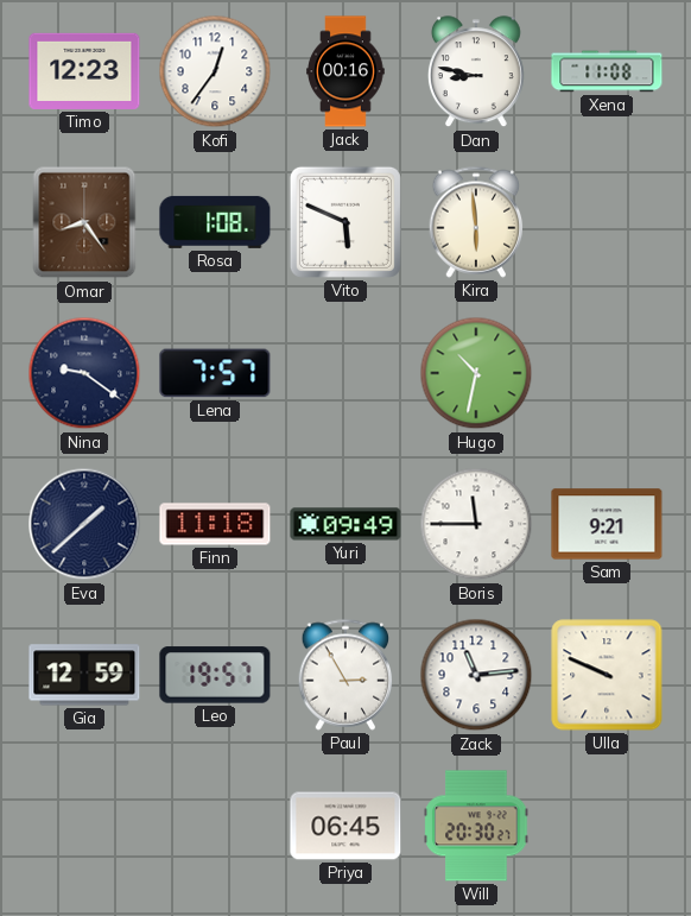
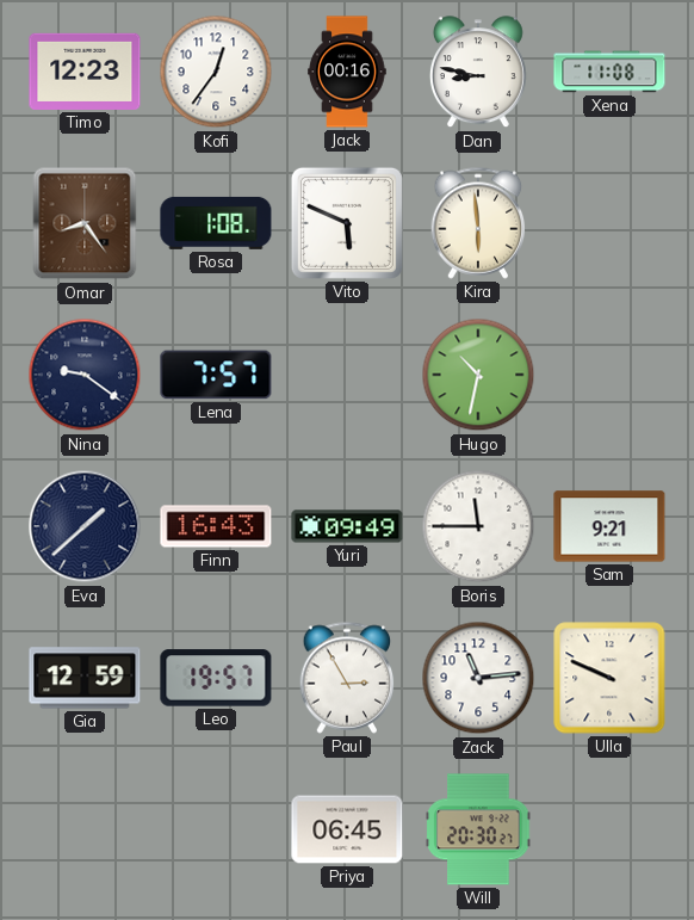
Finn: 11:18 -> 16:43 (216, 526)
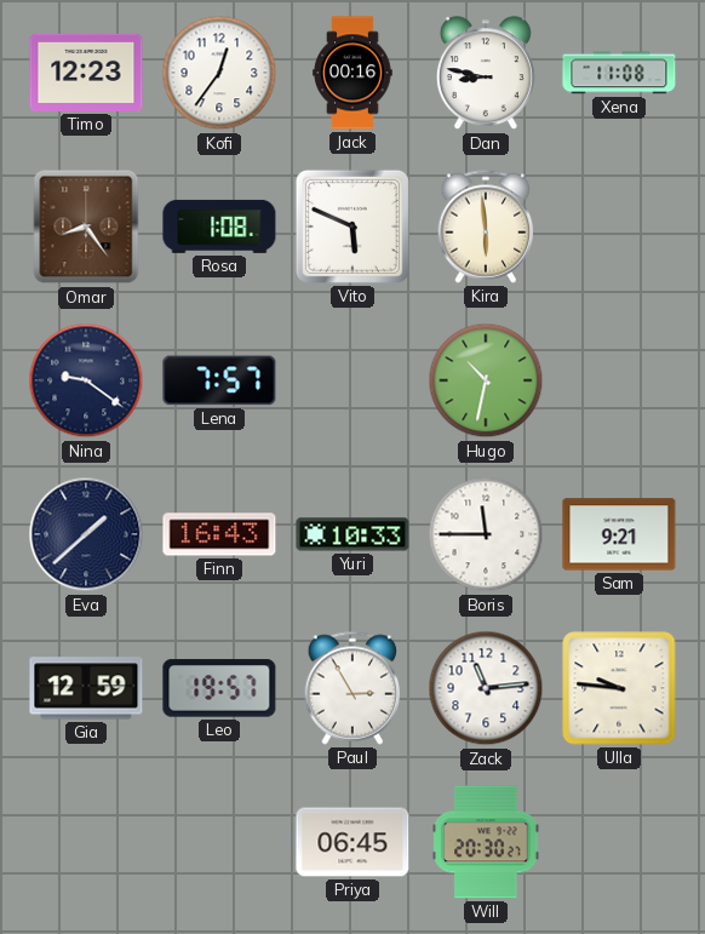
Yuri: 09:49 -> 10:33 (352, 534)
Ulla: 9:49 -> 9:46 (619, 688)
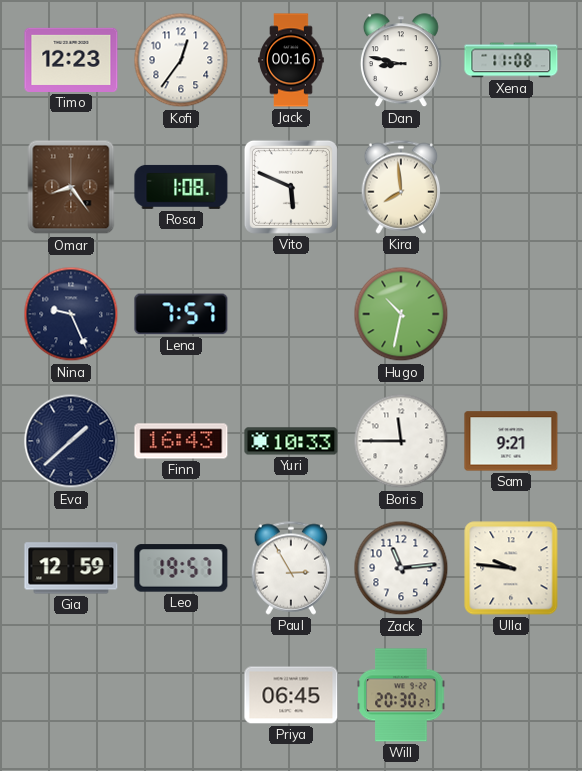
Kira: 5:59 -> 7:59 (401, 187)
Nina: 9:21 -> 9:26 (71, 314)
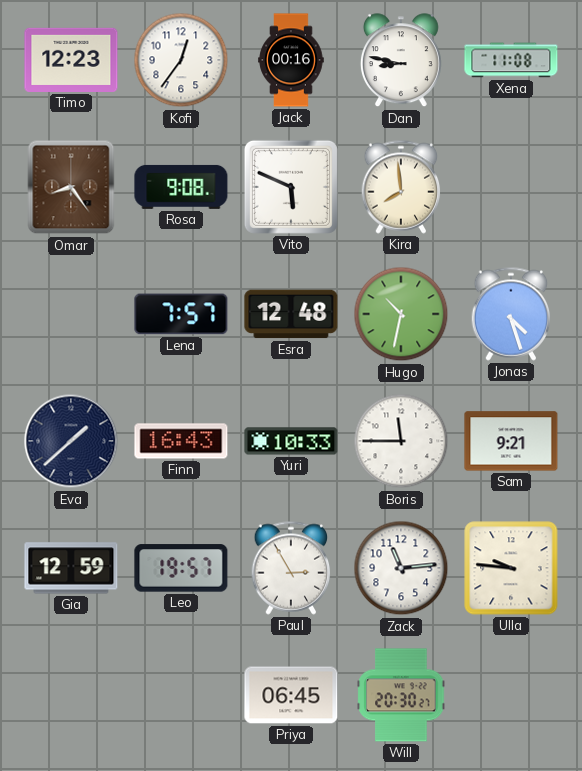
Rosa: 1:08 -> 9:08 (181, 187)
Nina: 9:26 -> none (71, 314)
Esra: none -> 12:48 (291, 314)
Jonas: none -> 4:27 (511, 314)
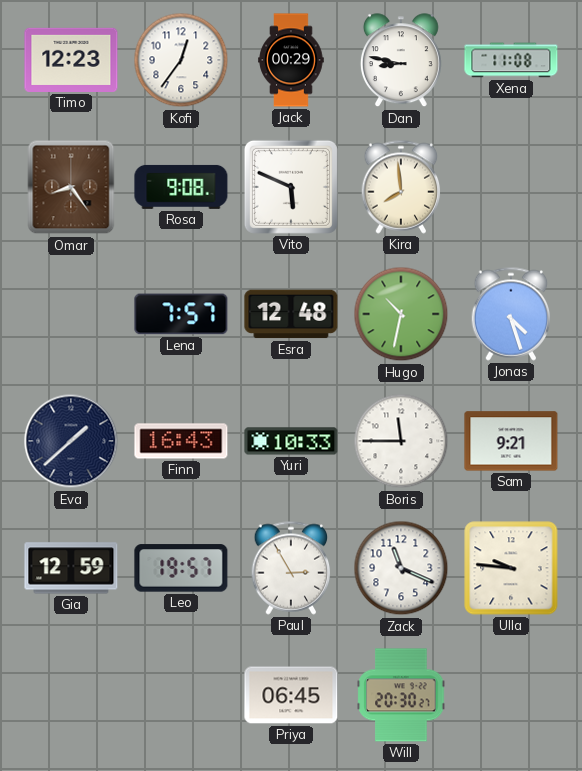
Jack: 00:16 -> 00:29 (291, 60)
Zack: 11:14 -> 11:19 (401, 568)
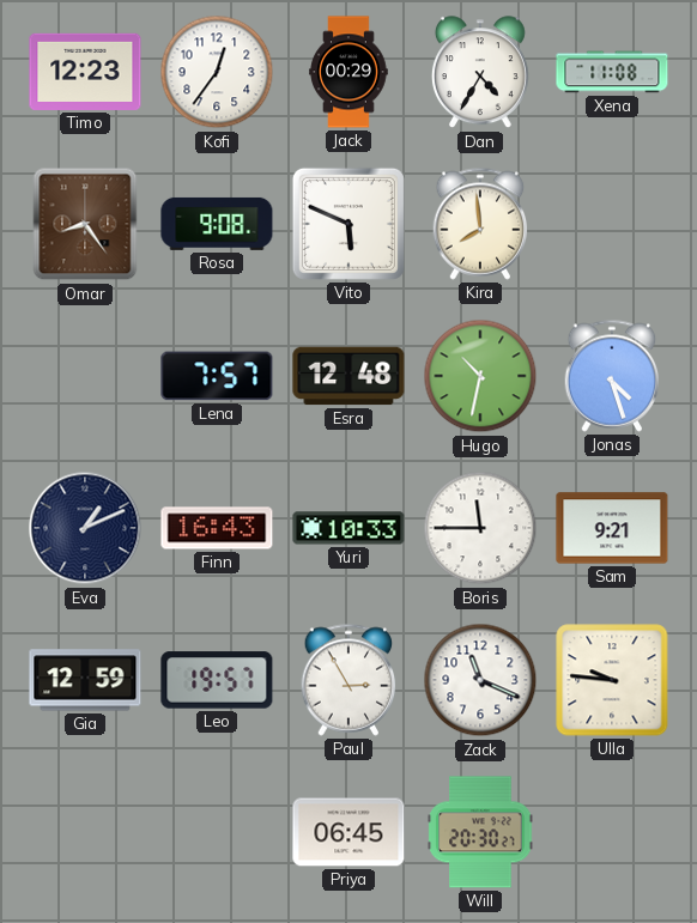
Dan: 8:47 -> 4:35 (480, 73)
Eva: 1:38 -> 1:11 (85, 528)
